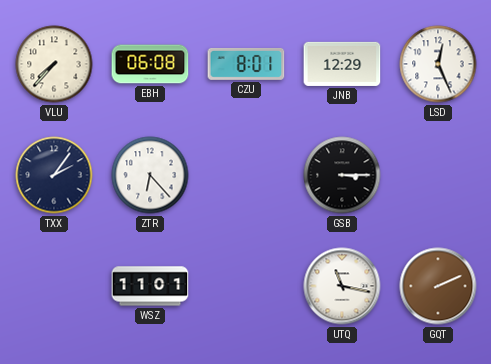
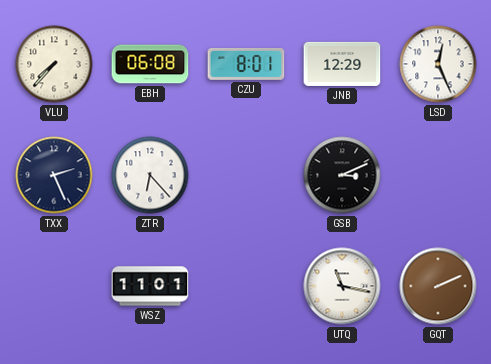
TXX: 2:06 -> 2:26 (54, 175)
GSB: 3:15 -> 3:11 (342, 175)
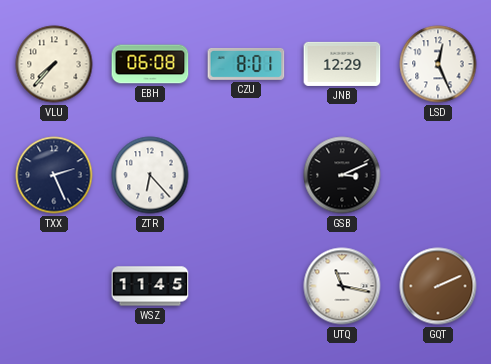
WSZ: 11:01 -> 11:45 (150, 286)
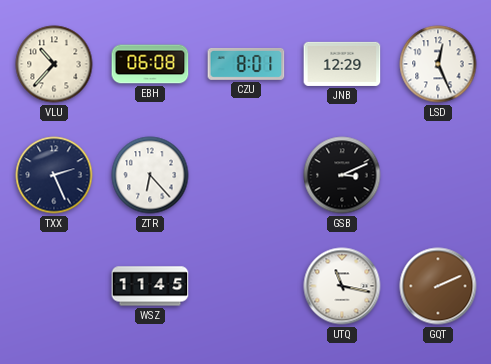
VLU: 7:37 -> 10:37 (54, 64)
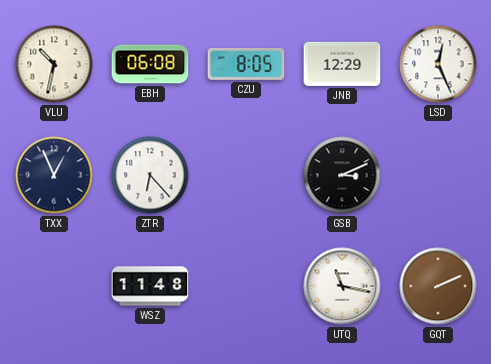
VLU: 10:37 -> 10:32 (54, 64)
CZU: 8:01 -> 8:05 (246, 64)
TXX: 2:26 -> 12:56 (54, 175)
WSZ: 11:45 -> 11:48 (150, 286)
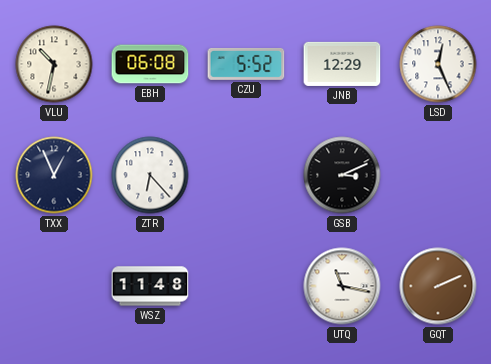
CZU: 8:05 -> 5:52 (246, 64)
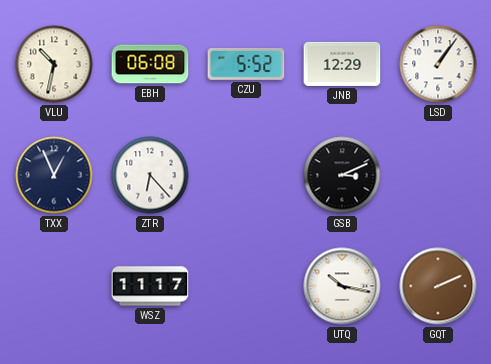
LSD: 12:26 -> 1:06 (438, 64)
WSZ: 11:48 -> 11:17 (150, 286)
UTQ: 11:17 -> 10:17 (342, 286)
